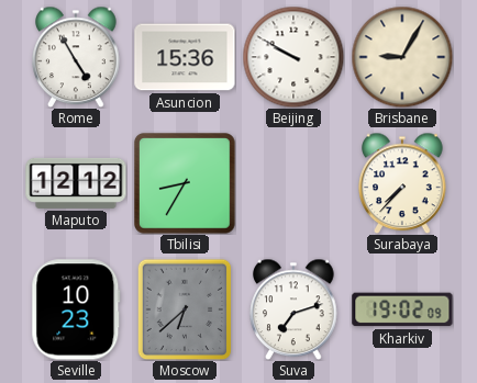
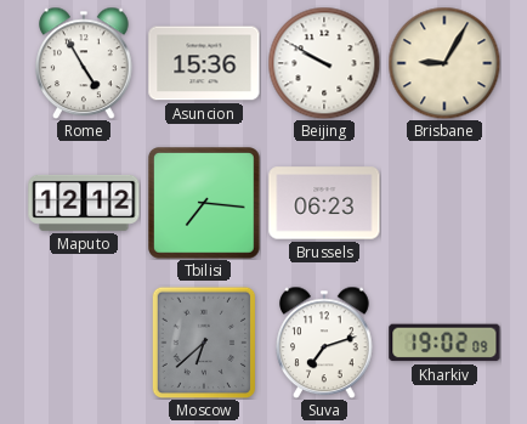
Tbilisi: 8:35 -> 7:16 (205, 204)
Brussels: none -> 06:23 (324, 203)
Surabaya: 7:37 -> none (402, 183)
Seville: 10:23 -> none (76, 309)
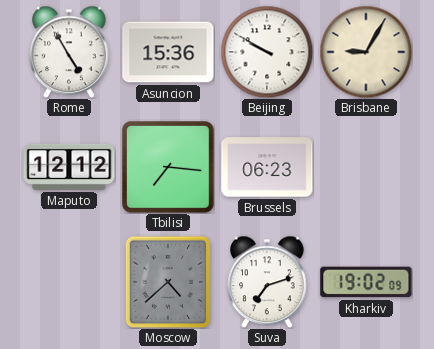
Moscow: 6:38 -> 4:38 (168, 282)
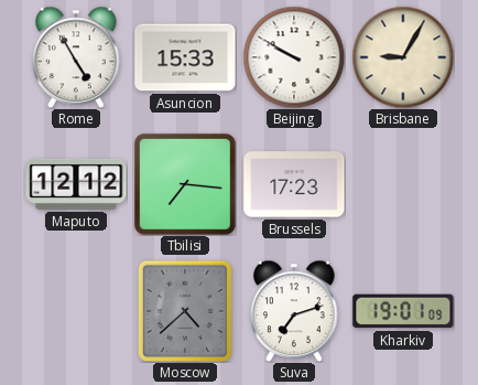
Asuncion: 15:36 -> 15:33 (185, 57)
Brussels: 06:23 -> 17:23 (294, 184)
Kharkiv: 19:02 -> 19:01 (403, 311)
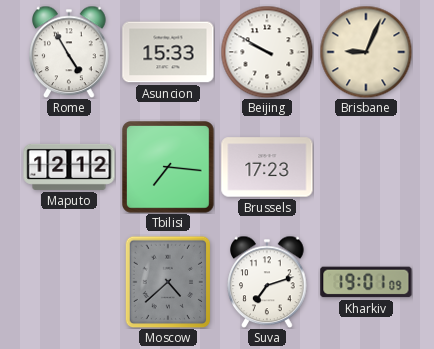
Brisbane: 9:05 -> 9:04 (366, 52)
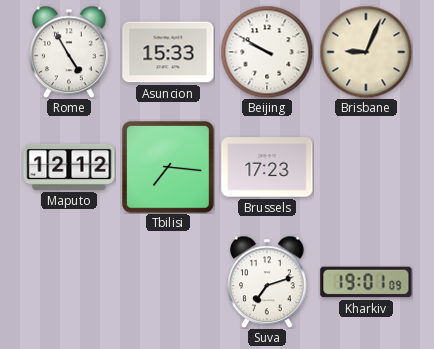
Moscow: 4:38 -> none (168, 282)
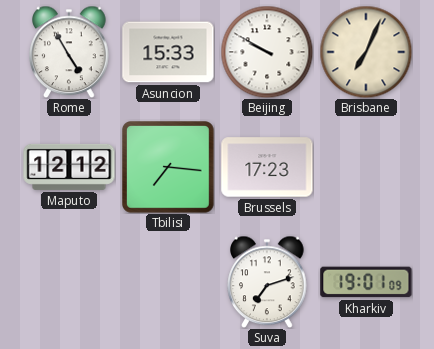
Brisbane: 9:04 -> 7:04 (366, 52)
